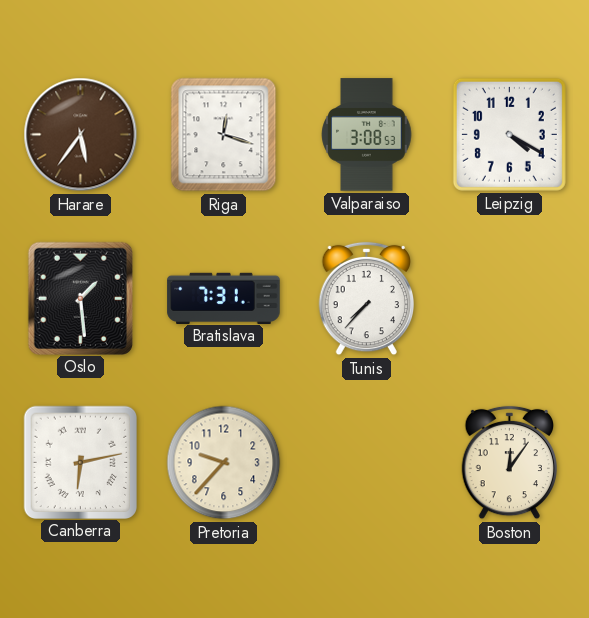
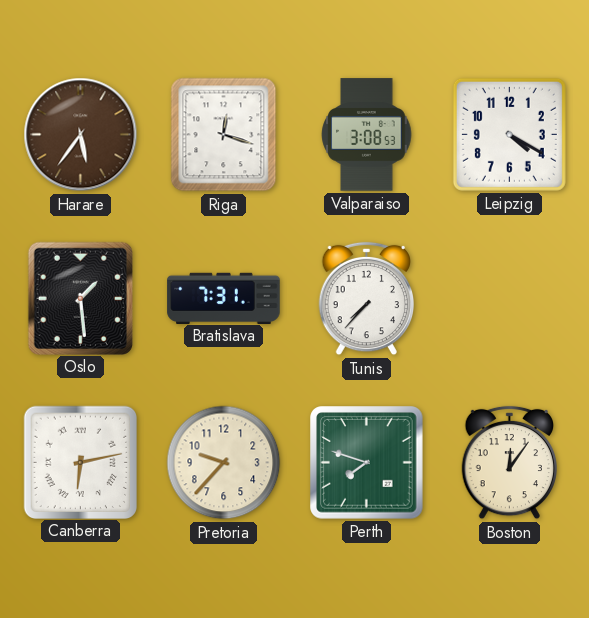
Perth: none -> 7:48 (367, 463)
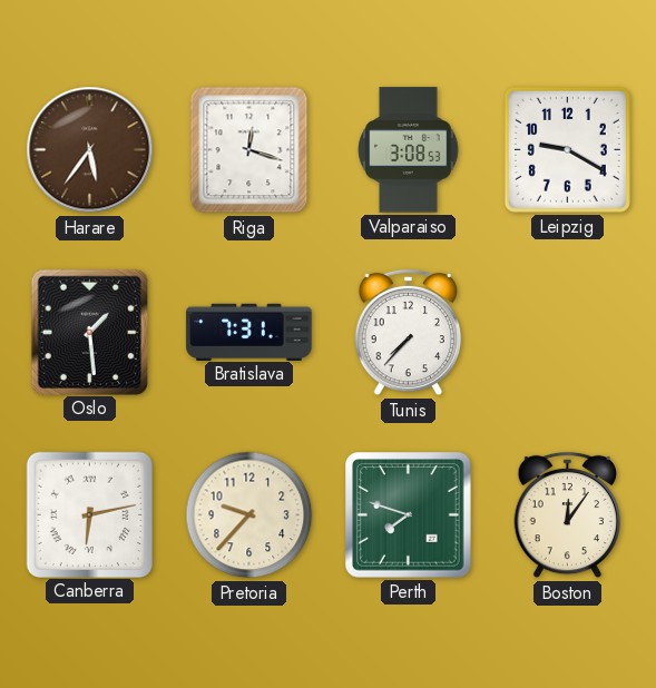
Leipzig: 4:20 -> 9:20 (567, 149)
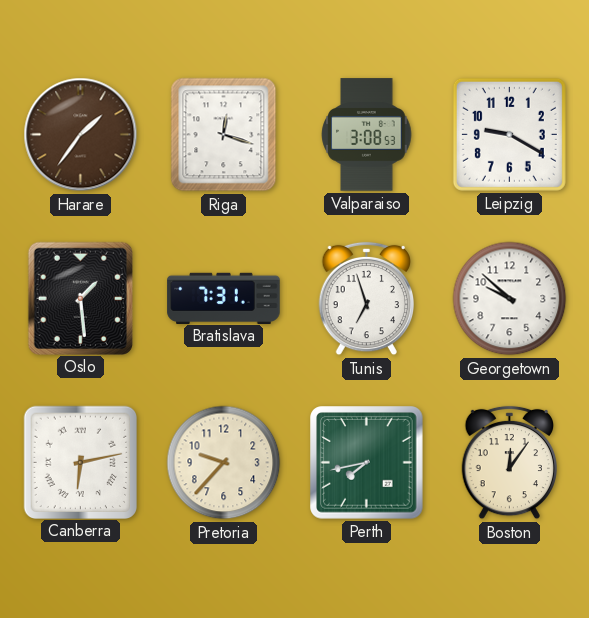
Harare: 5:36 -> 1:36 (81, 135)
Tunis: 7:37 -> 6:57 (366, 299)
Georgetown: none -> 9:52 (510, 299)
Perth: 7:48 -> 7:43 (367, 463)
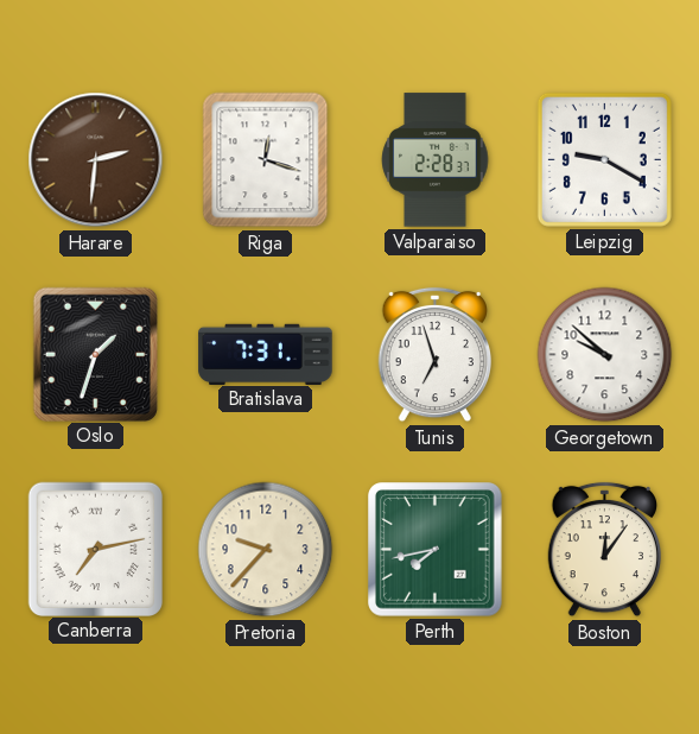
Harare: 1:36 -> 2:31 (96, 160)
Valparaiso: 3:08 -> 2:28 (436, 160)
Oslo: 1:29 -> 1:33 (95, 354)
Canberra: 6:13 -> 7:13 (95, 549)
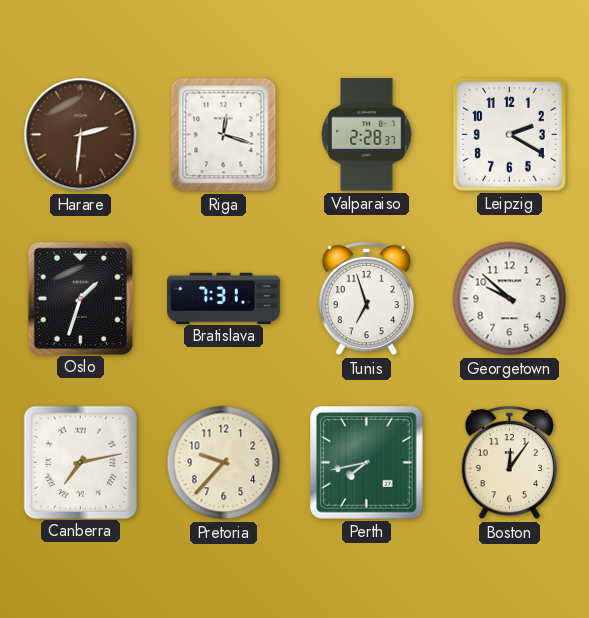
Leipzig: 9:20 -> 2:20 (509, 134)
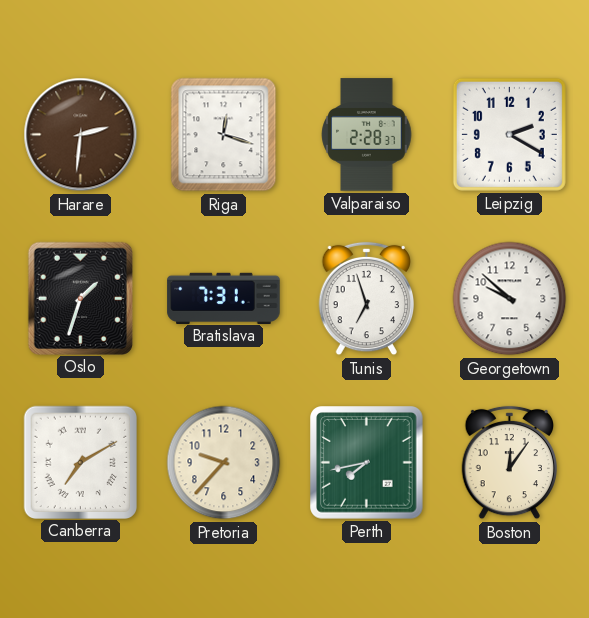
Canberra: 7:13 -> 7:10 (80, 462)
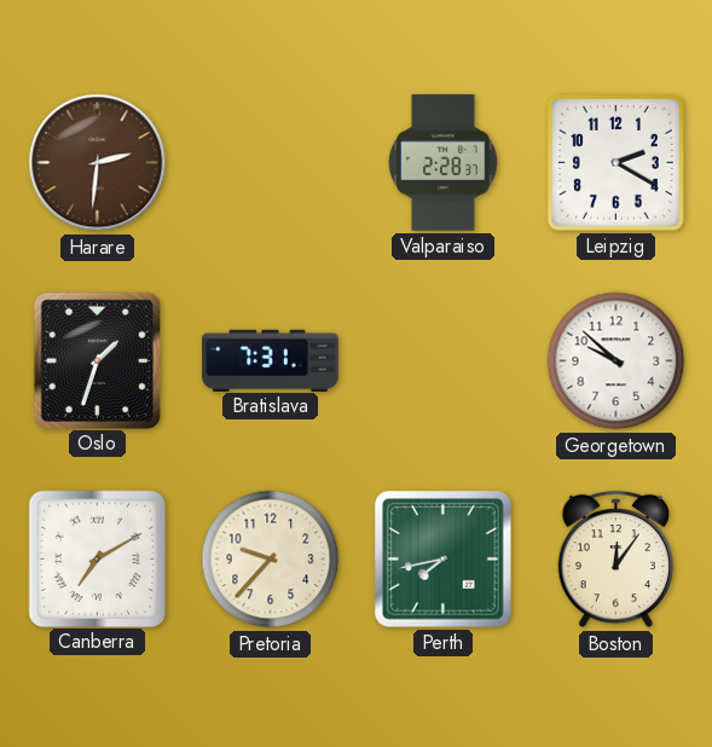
Riga: 12:18 -> none (224, 135)
Tunis: 6:57 -> none (366, 299)
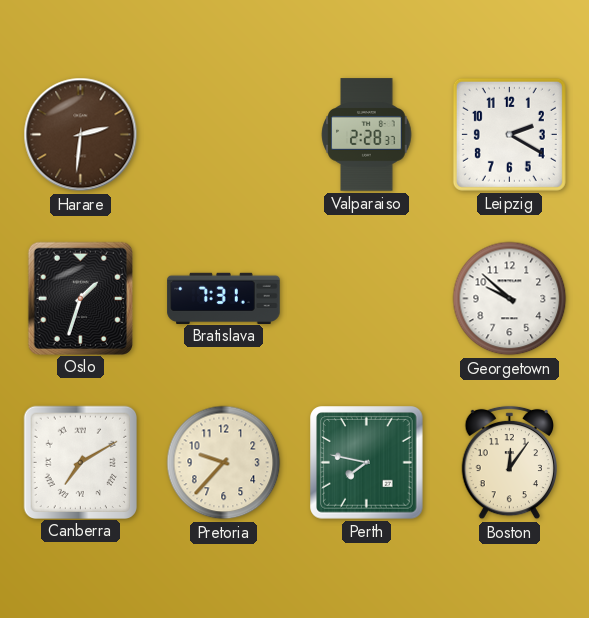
Perth: 7:43 -> 7:47 (367, 463)
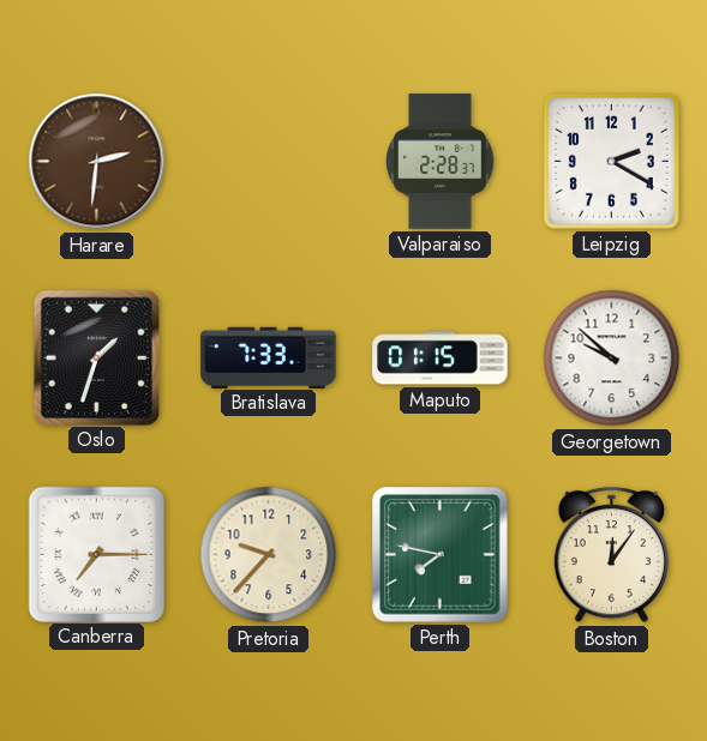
Bratislava: 7:31 -> 7:33 (269, 357)
Maputo: none -> 01:15 (441, 359)
Canberra: 7:10 -> 7:15 (96, 554)
